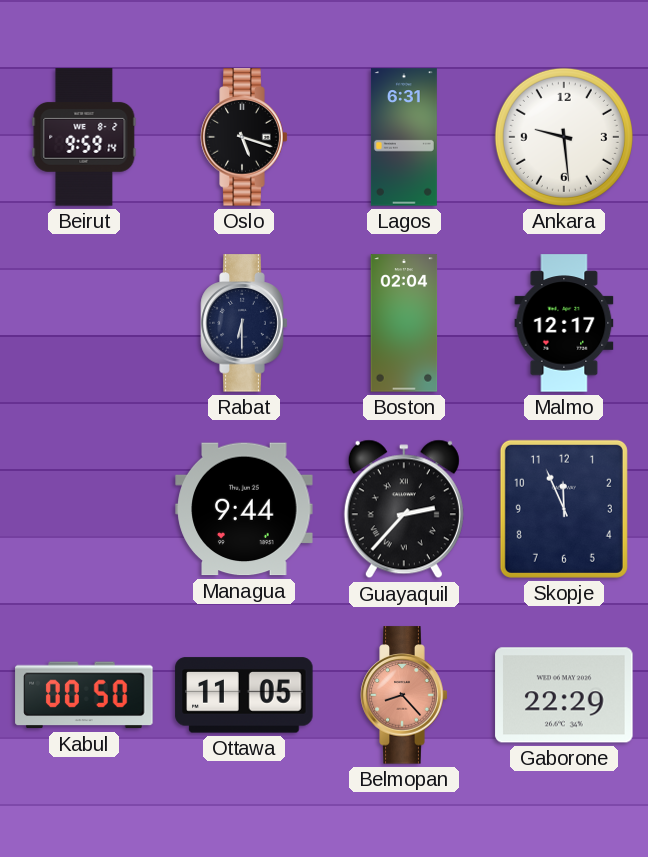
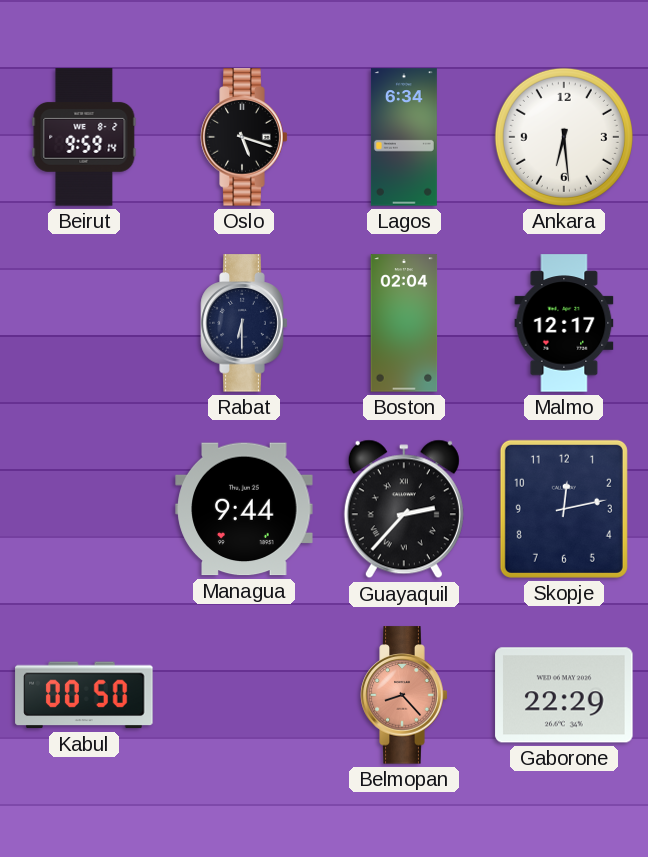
Lagos: 6:31 -> 6:34 (404, 137)
Ankara: 9:29 -> 6:29 (564, 137)
Skopje: 11:56 -> 12:13 (564, 509)
Ottawa: 11:05 -> none (244, 695)
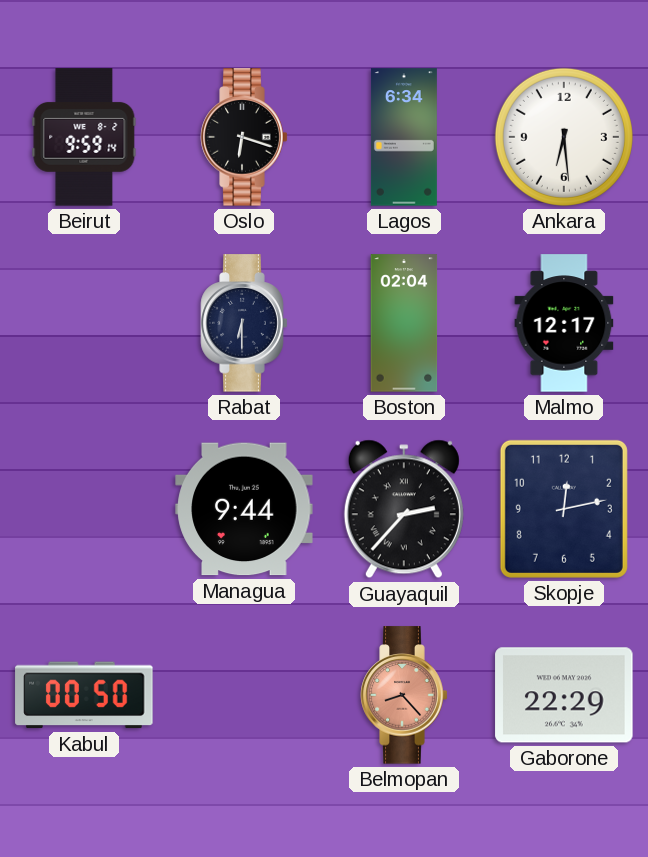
Oslo: 5:18 -> 6:18 (244, 137)
